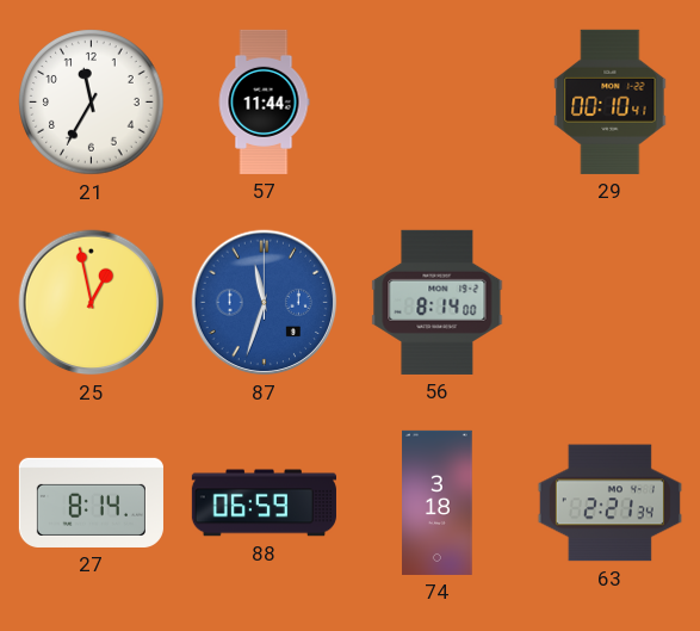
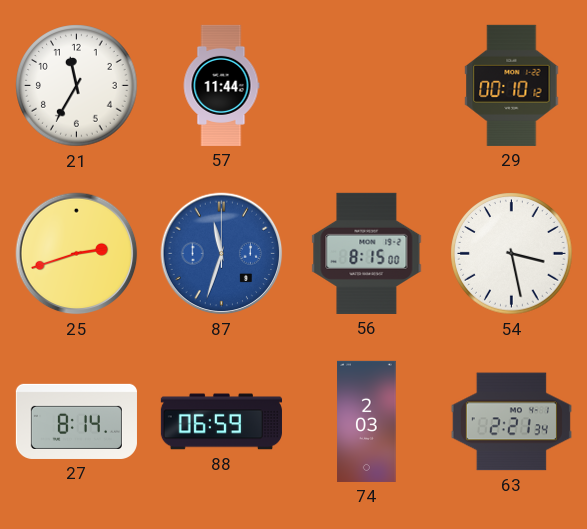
29: 00:10:41 -> 00:10:12 (512, 85)
25: 12:58 -> 2:42 (77, 254)
56: 8:14 -> 8:15 (367, 253)
54: none -> 3:28 (512, 254)
74: 3:18 -> 2:03 (367, 421)
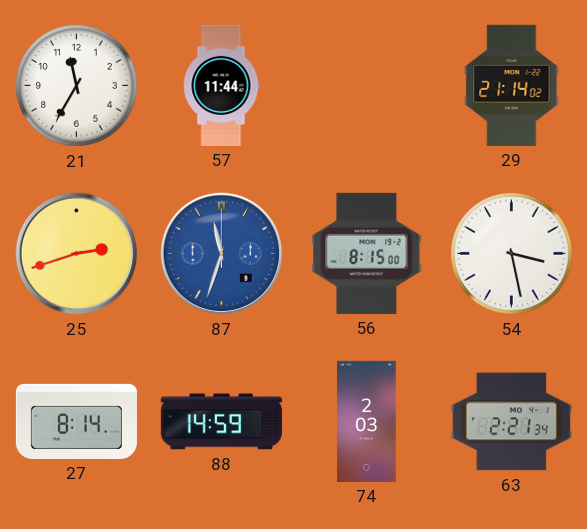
29: 00:10 -> 21:14 (512, 85)
88: 06:59 -> 14:59 (221, 422)
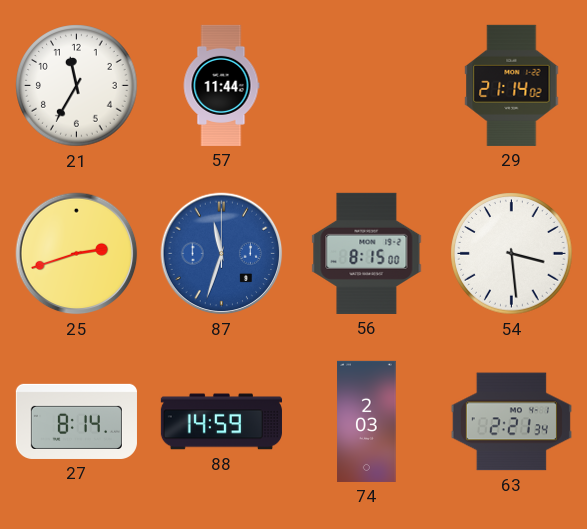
54: 3:28 -> 3:29 (512, 254)
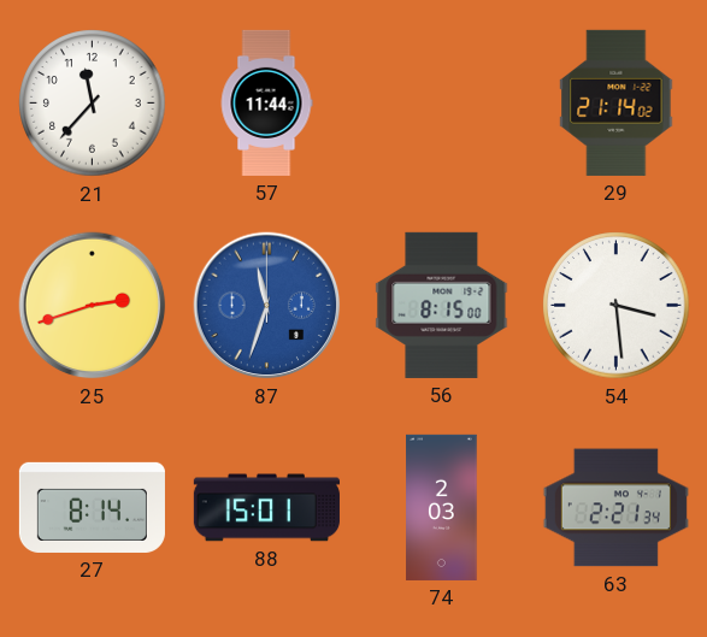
21: 11:35 -> 11:37 (93, 104)
88: 14:59 -> 15:01 (266, 508)
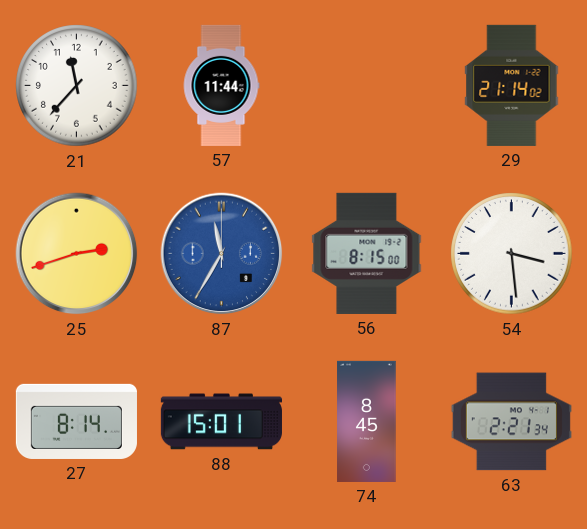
87: 11:33 -> 11:35 (222, 254)
74: 2:03 -> 8:45 (367, 421)
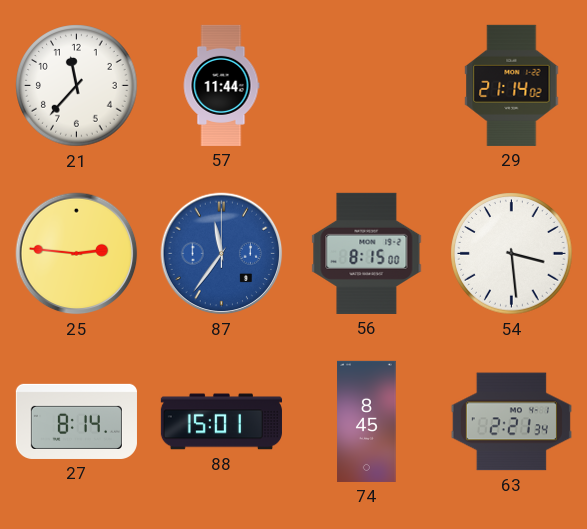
25: 2:42 -> 2:46 (77, 254)
87: 11:35 -> 11:36 (222, 254)
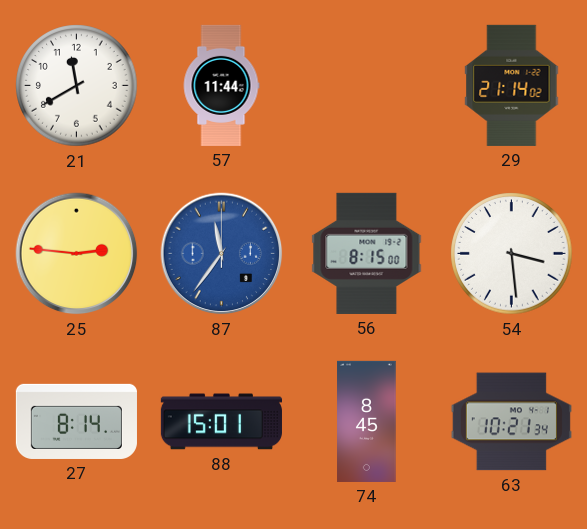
21: 11:37 -> 11:40 (77, 86)
63: 2:21 -> 10:21 (511, 422)
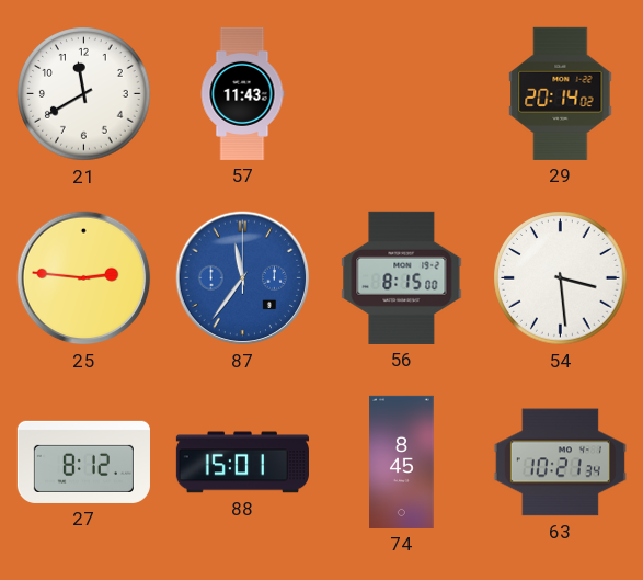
57: 11:44 -> 11:43 (242, 93)
29: 21:14 -> 20:14 (561, 93)
27: 8:14 -> 8:12 (83, 462)
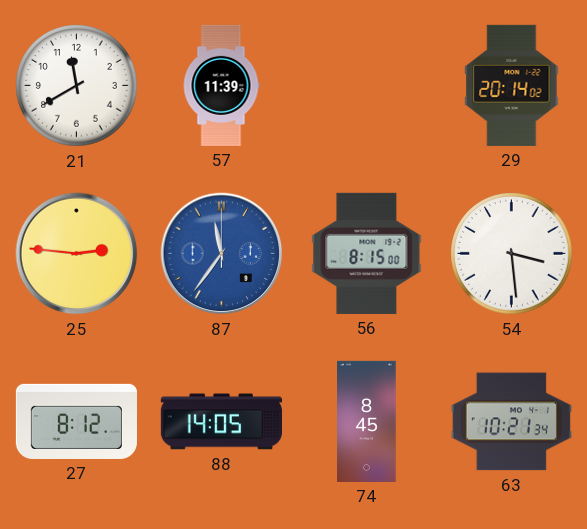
57: 11:43 -> 11:39 (221, 85)
88: 15:01 -> 14:05 (221, 422)
